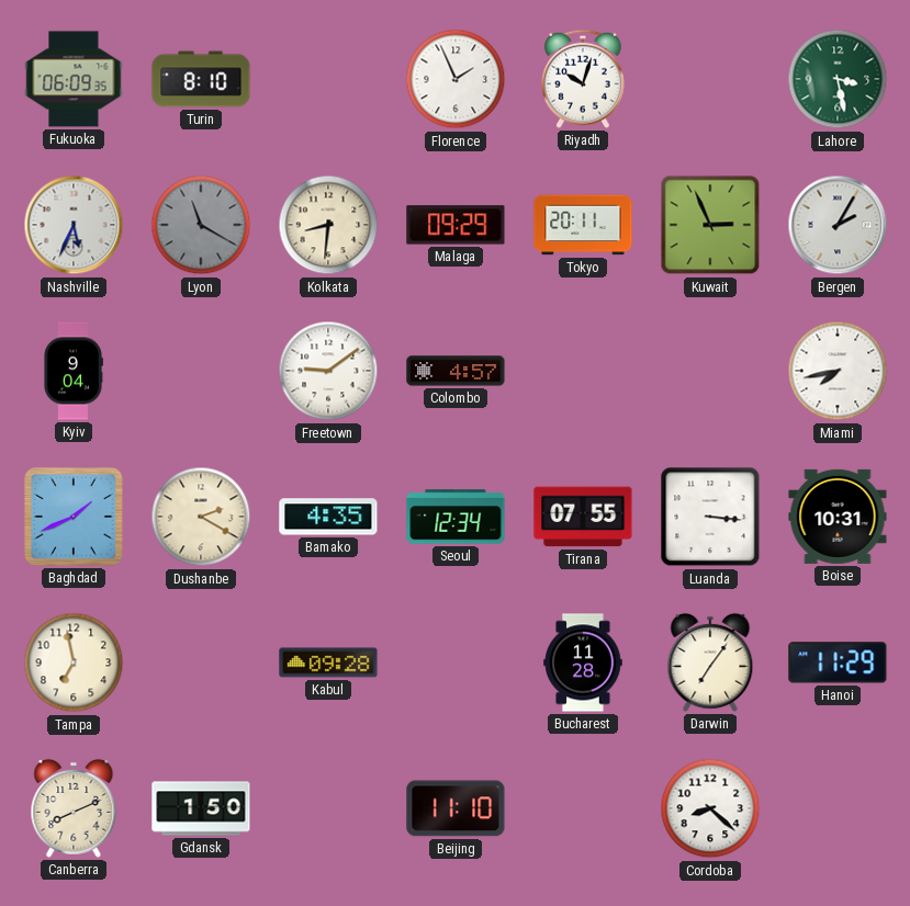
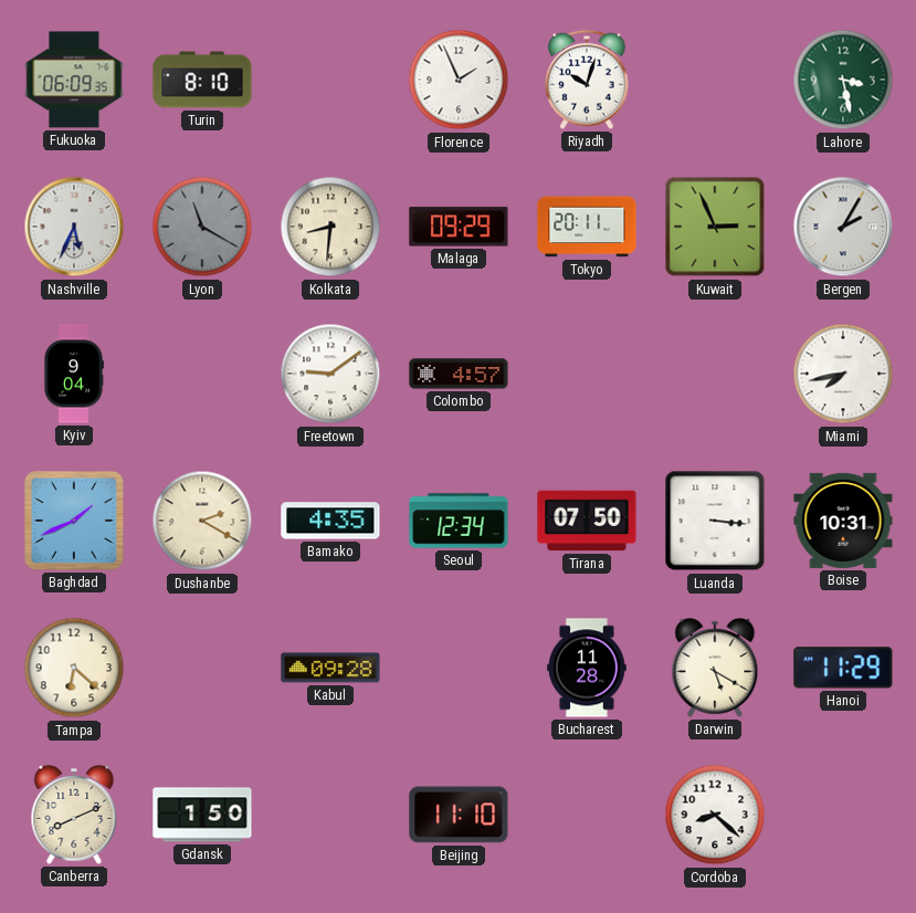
Tirana: 07:55 -> 07:50 (587, 521)
Tampa: 6:58 -> 6:22 (74, 668)
Darwin: 7:06 -> 5:20 (715, 668)
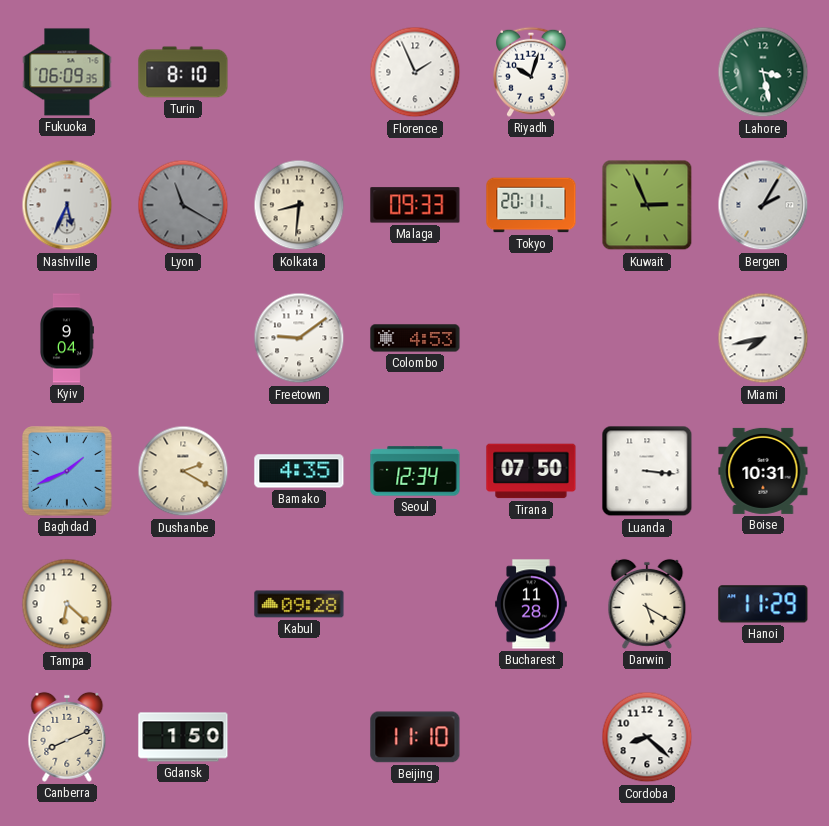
Malaga: 09:29 -> 09:33 (415, 205)
Colombo: 4:57 -> 4:53 (415, 338)
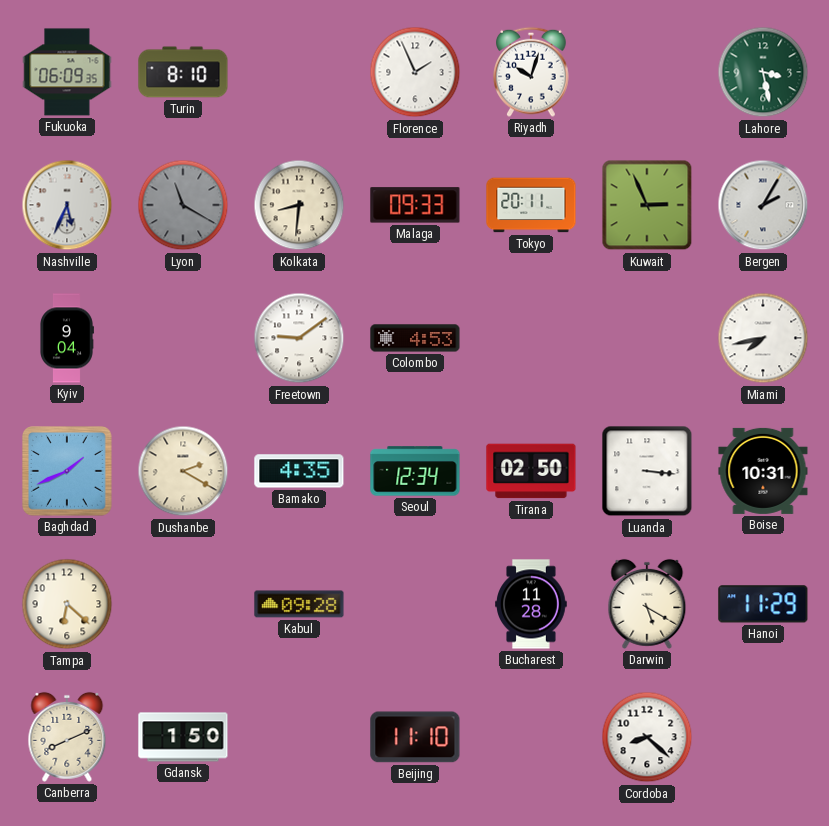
Tirana: 07:50 -> 02:50 (531, 471)
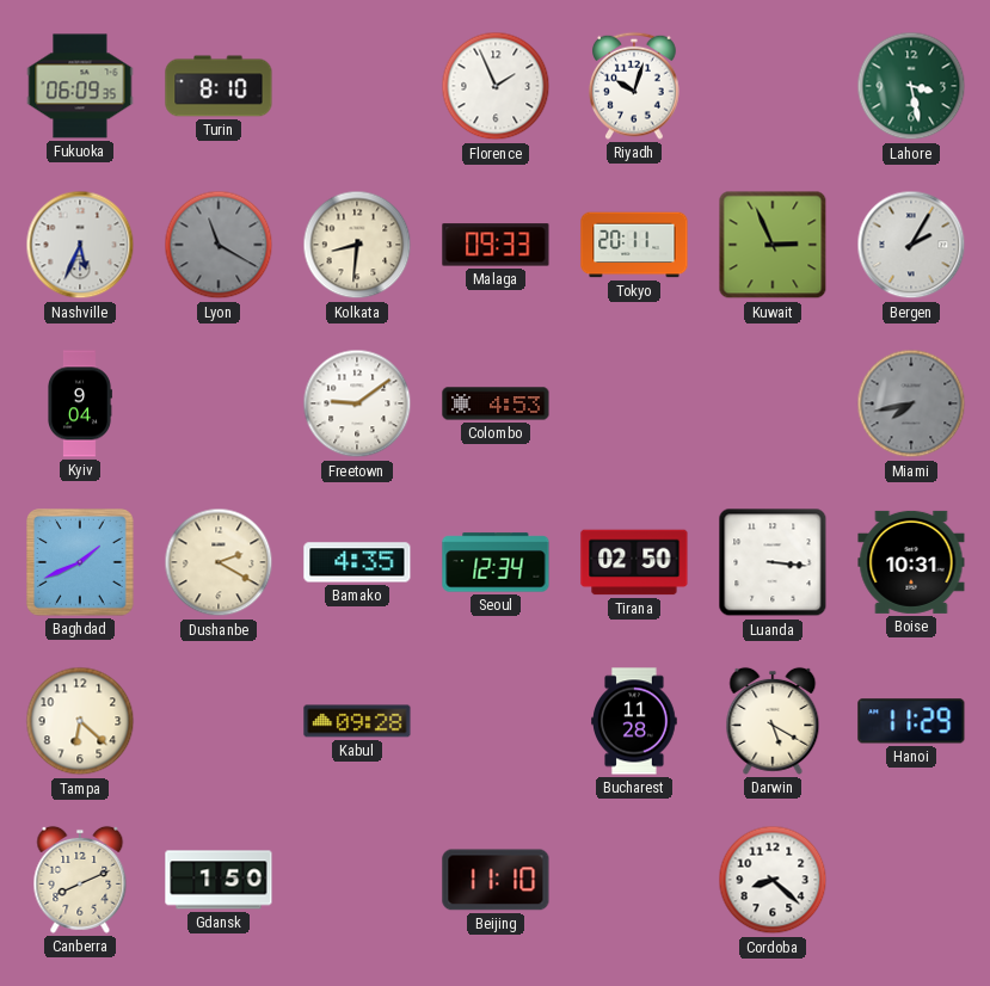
Miami dial: white -> grey (911, 403)
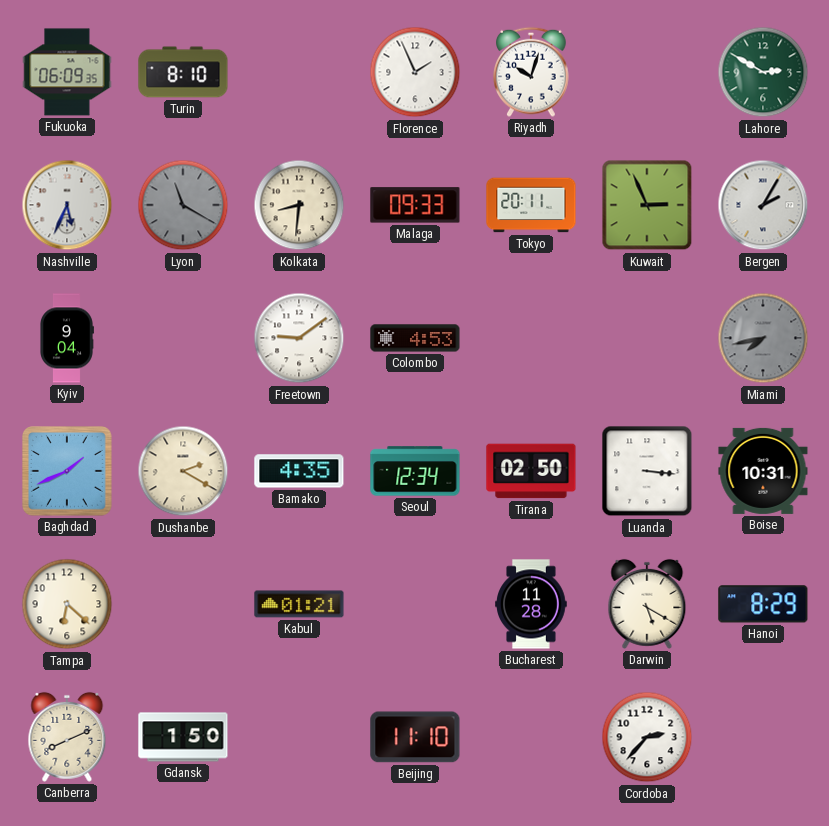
Lahore: 3:28 -> 2:50 (763, 72)
Kabul: 09:28 -> 01:21 (299, 604)
Hanoi: 11:29 -> 8:29 (763, 604)
Cordoba: 8:22 -> 2:37 (647, 737)
